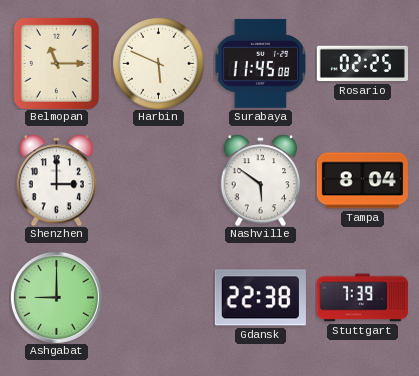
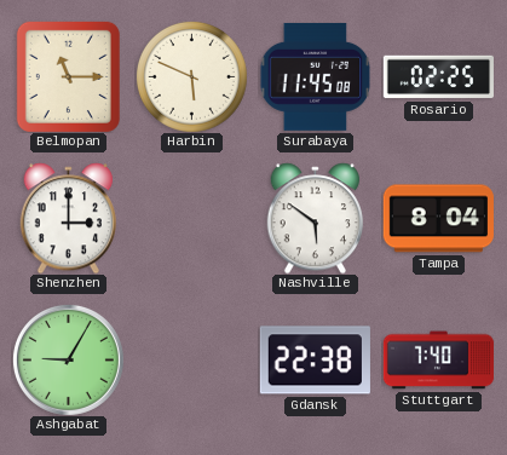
Ashgabat: 9:00 -> 9:05 (68, 359)
Stuttgart: 7:39 -> 7:40 (438, 361)
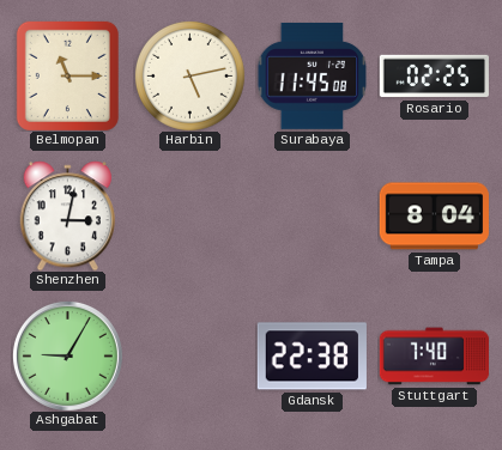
Harbin: 5:49 -> 5:13 (189, 75)
Shenzhen: 3:00 -> 3:02 (68, 215)
Nashville: 5:51 -> none (316, 218)
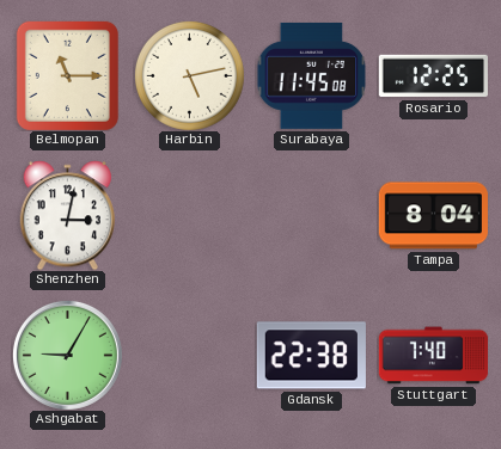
Rosario: 02:25 -> 12:25 (433, 76)
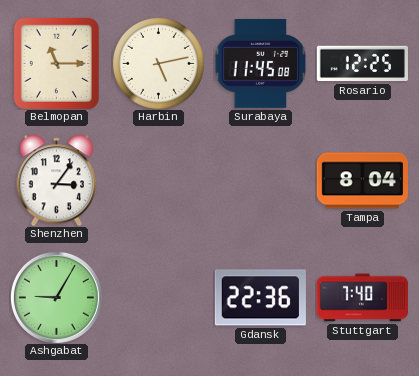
Shenzhen: 3:02 -> 3:06 (57, 180)
Gdansk: 22:38 -> 22:36 (260, 298)
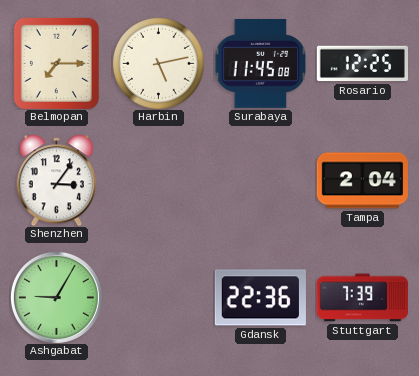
Belmopan: 11:15 -> 7:15 (56, 63)
Tampa: 8:04 -> 2:04 (362, 181)
Stuttgart: 7:40 -> 7:39 (362, 298)
